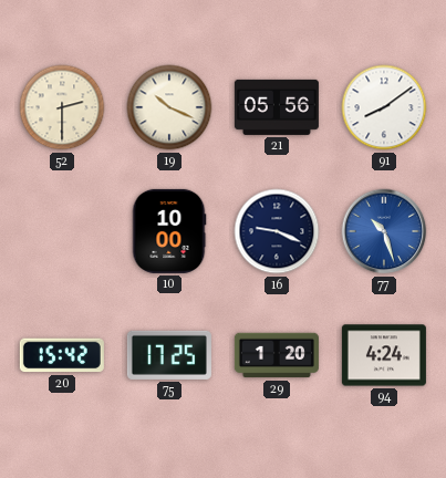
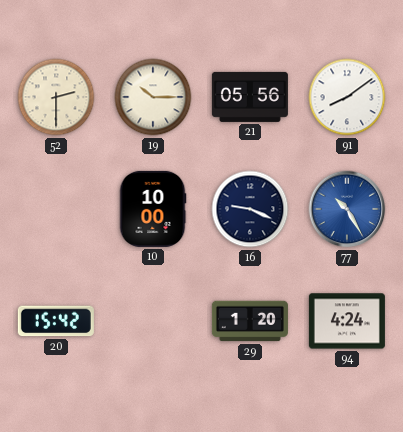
19: 10:19 -> 10:15 (153, 97)
77: 10:27 -> 10:25 (347, 209)
75: 17:25 -> none (169, 355)
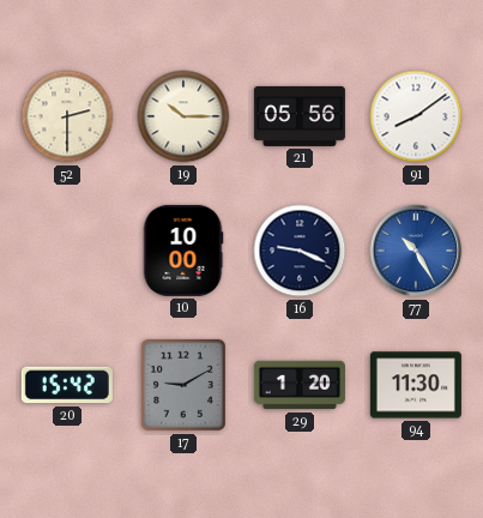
17: none -> 9:10 (183, 385)
94: 4:24 -> 11:30 (416, 385)
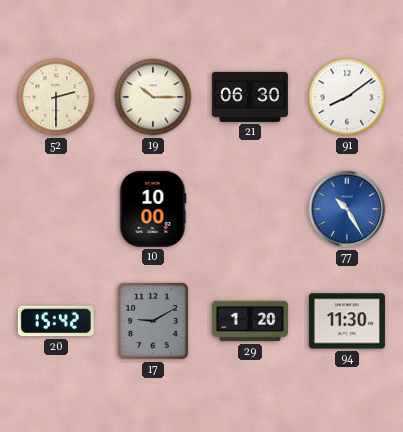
21: 05:56 -> 06:30 (250, 97)
16: 9:19 -> none (300, 251)
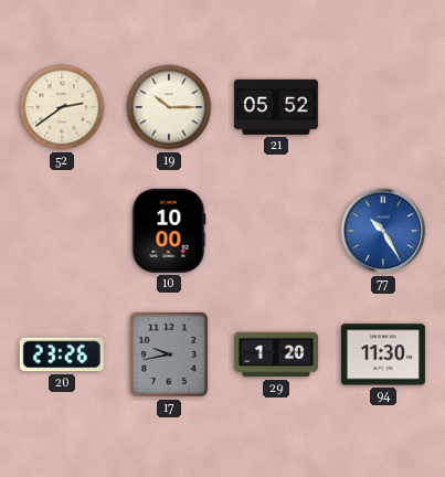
52: 2:30 -> 2:39 (62, 107)
21: 06:30 -> 05:52 (276, 107)
91: 8:09 -> none (347, 97)
20: 15:42 -> 23:26 (62, 354)
17: 9:10 -> 9:43 (169, 354)
